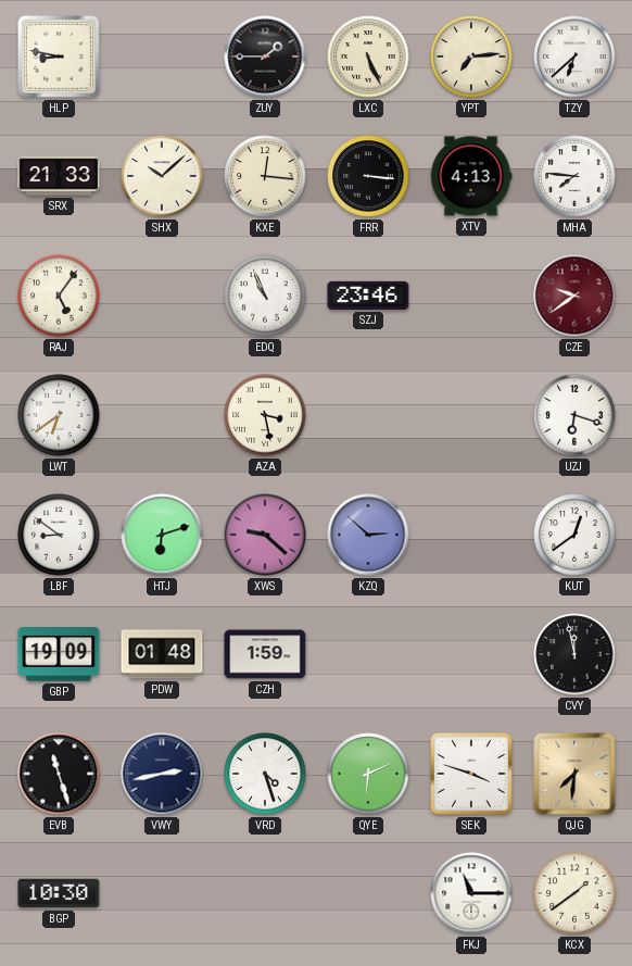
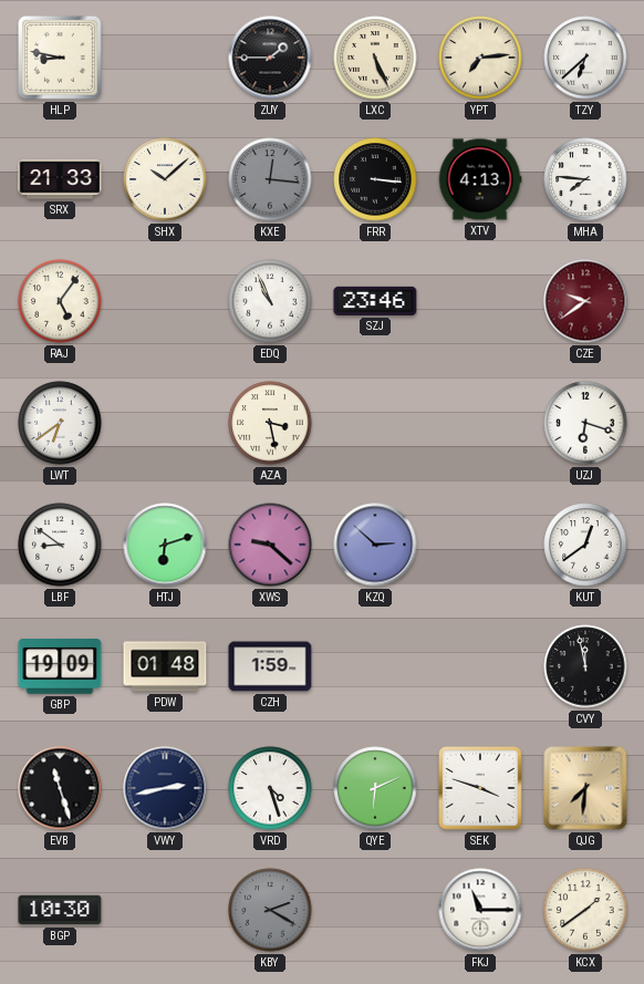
KXE dial: cream -> grey (270, 179)
KBY: none -> 2:20 (270, 910)
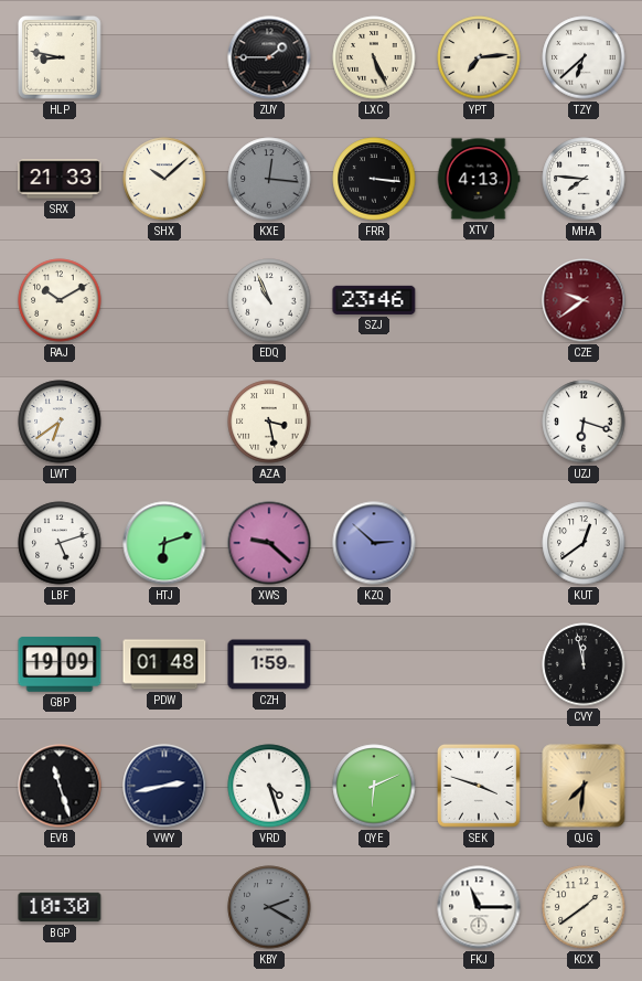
RAJ: 5:06 -> 10:10 (60, 300)
LBF: 8:51 -> 5:12 (60, 543)
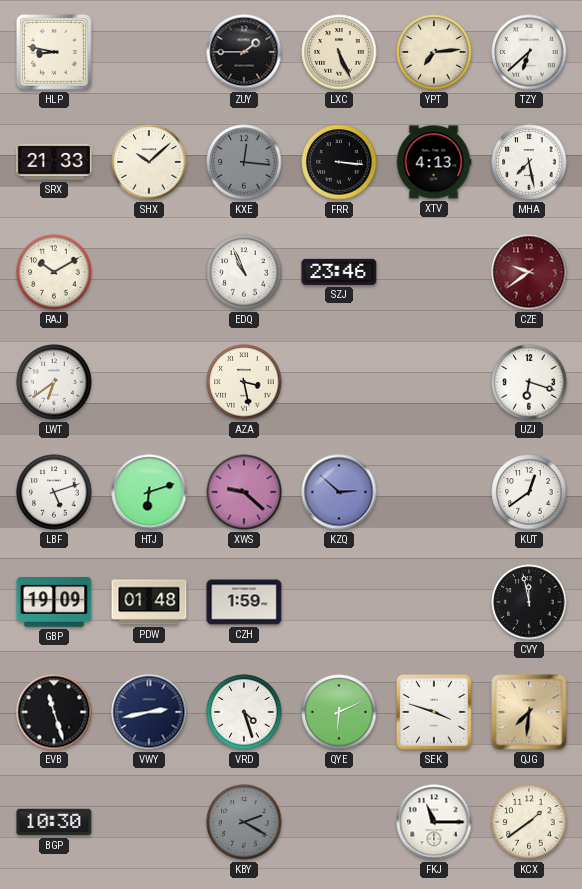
MHA: 7:46 -> 7:28 (529, 162)
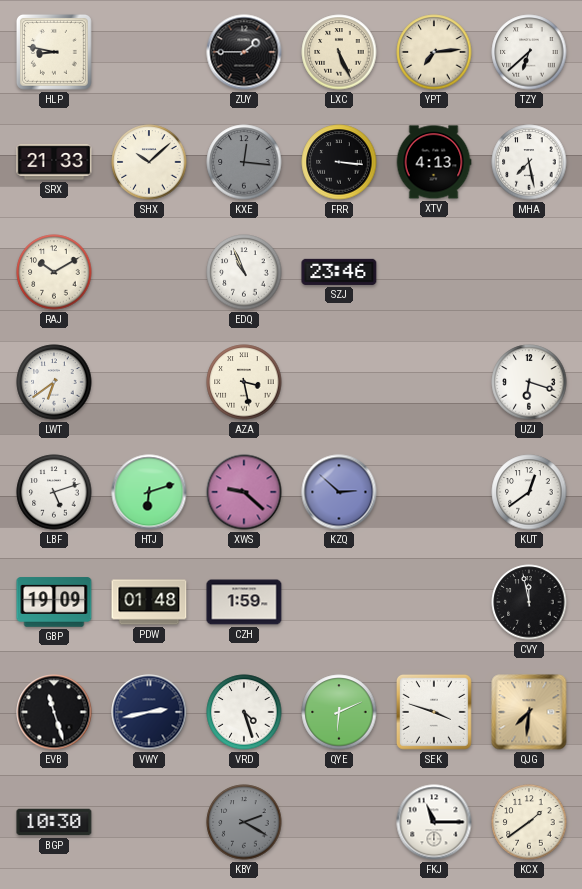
CZE: 9:39 -> none (529, 272)
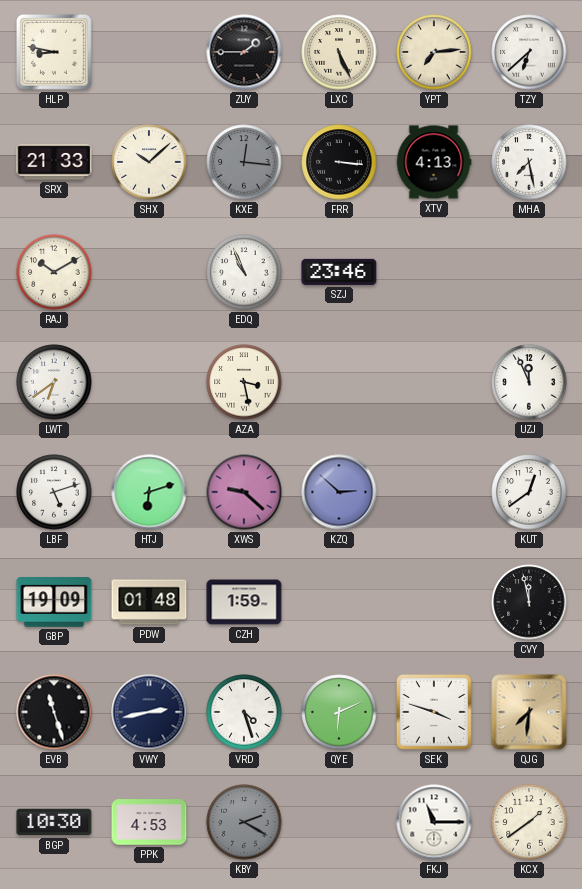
UZJ: 6:18 -> 11:56 (529, 382)
PPK: none -> 4:53 (149, 822)
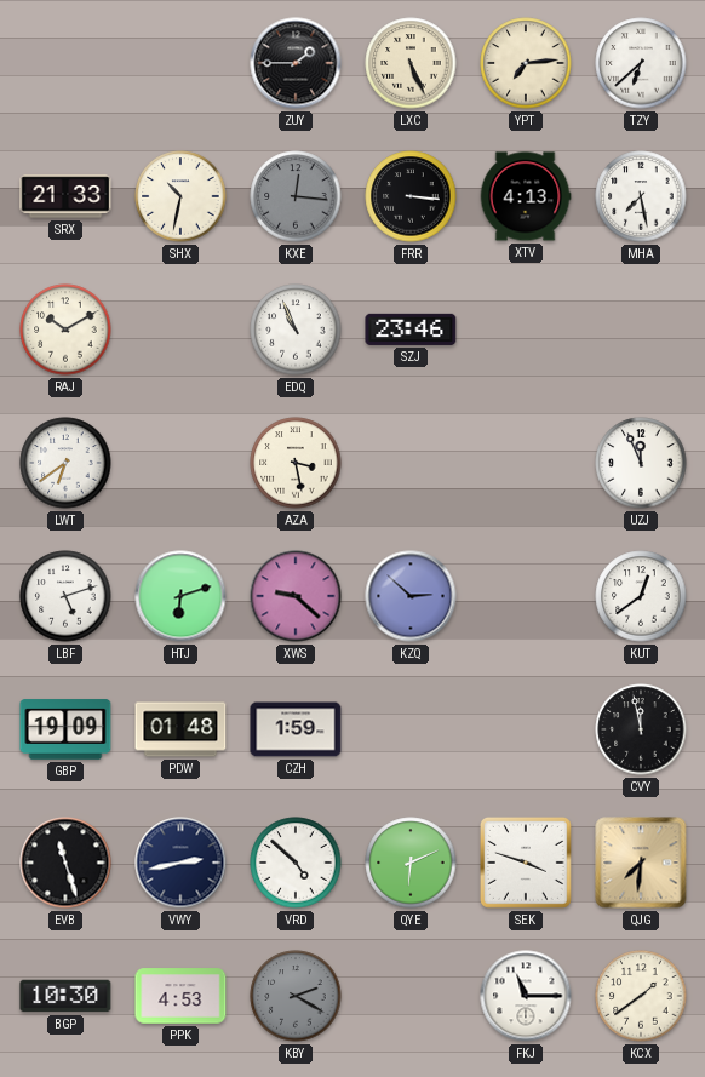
HLP: 8:47 -> none (54, 52)
SHX: 10:08 -> 10:32 (180, 196)
VRD: 4:27 -> 4:52 (296, 863)
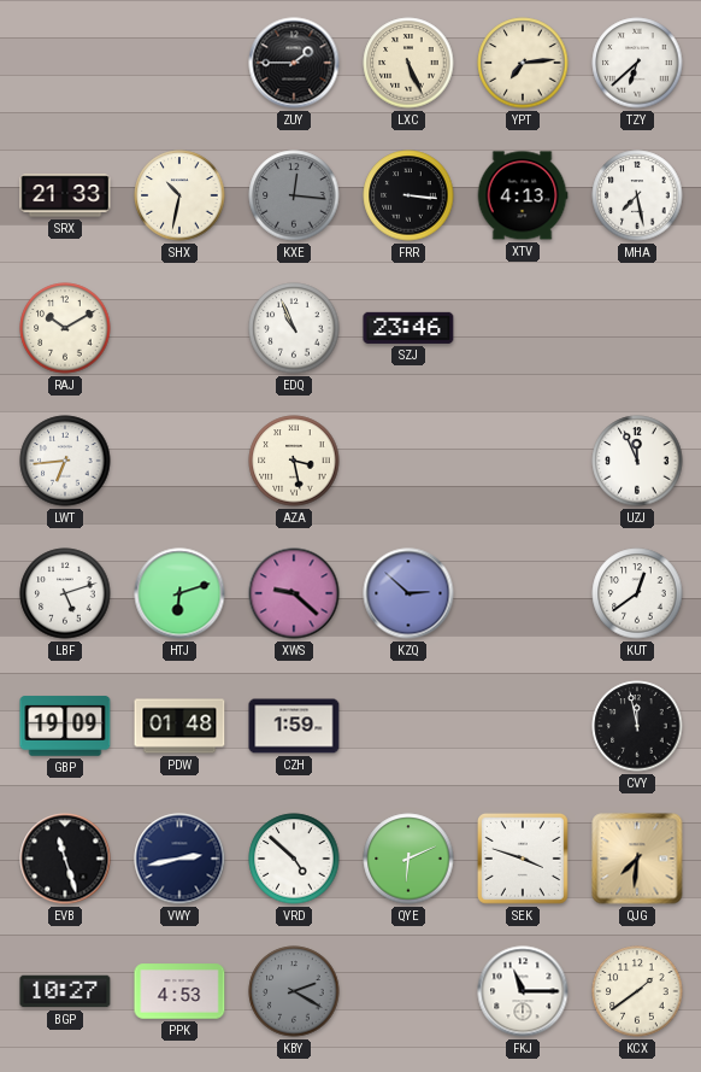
LWT: 6:39 -> 6:44 (65, 461)
BGP: 10:30 -> 10:27 (65, 991)
